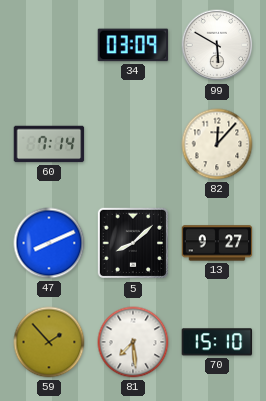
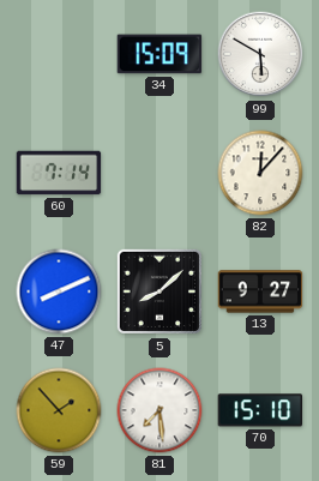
34: 03:09 -> 15:09 (159, 54)
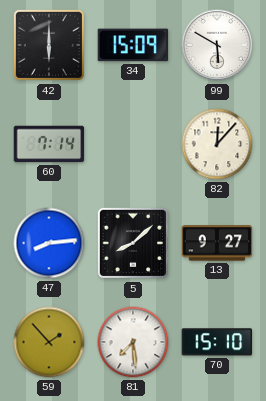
42: none -> 6:00 (49, 45)
47: 8:11 -> 8:14 (49, 243)
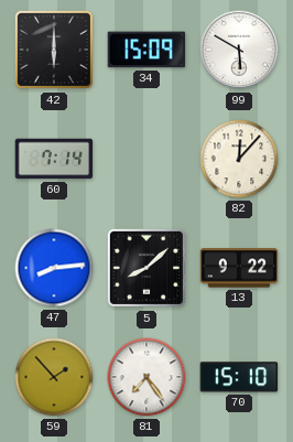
13: 9:27 -> 9:22 (239, 268)
81: 7:29 -> 7:24 (146, 377)
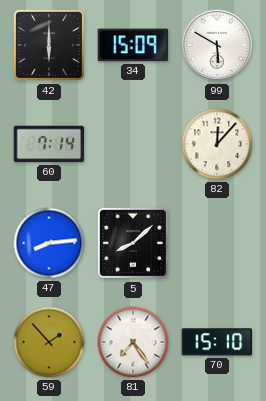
13: 9:22 -> none (239, 268)
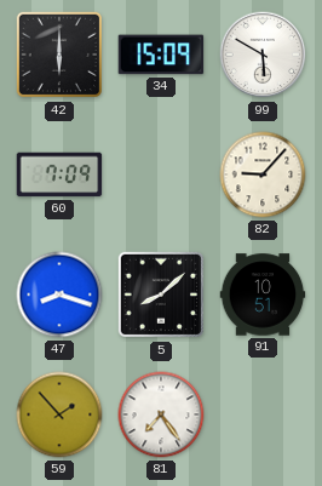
60: 7:14 -> 7:09 (59, 175)
82: 12:07 -> 9:07 (263, 175)
47: 8:14 -> 8:18 (59, 295)
91: none -> 10:51 (263, 295)
70: 15:10 -> none (217, 342)
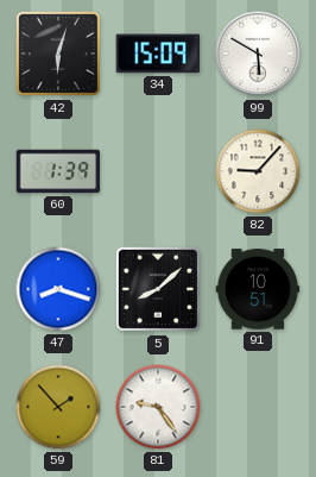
42: 6:00 -> 6:03 (58, 54)
60: 7:09 -> 1:39 (58, 171)
81: 7:24 -> 9:24 (158, 407)
